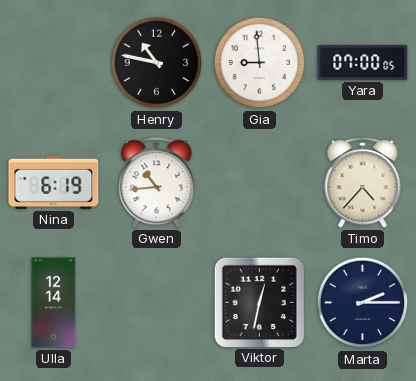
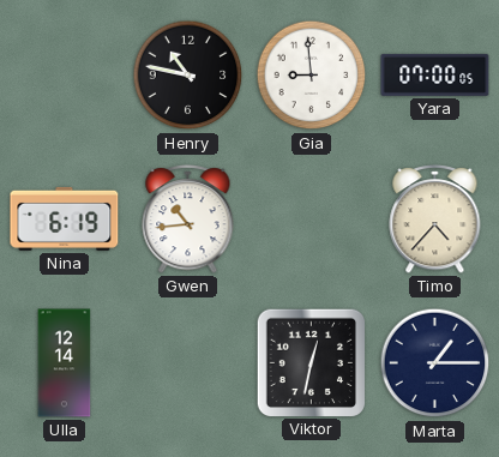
Marta: 2:15 -> 1:15 (435, 363)
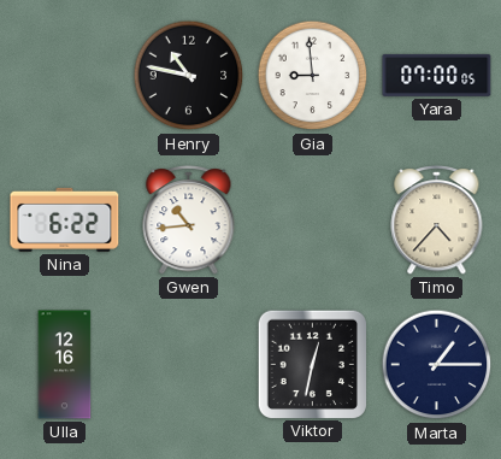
Nina: 6:19 -> 6:22 (65, 219)
Ulla: 12:14 -> 12:16 (65, 365)
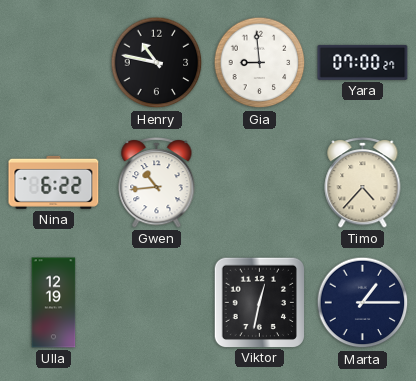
Yara: 07:00:05 -> 07:00:27 (363, 62)
Ulla: 12:16 -> 12:19 (54, 303)
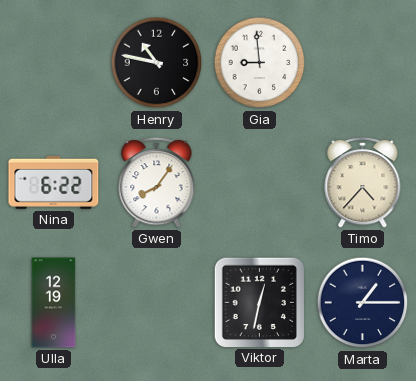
Yara: 07:00 -> none (363, 62)
Gwen: 10:44 -> 8:06 (157, 183)
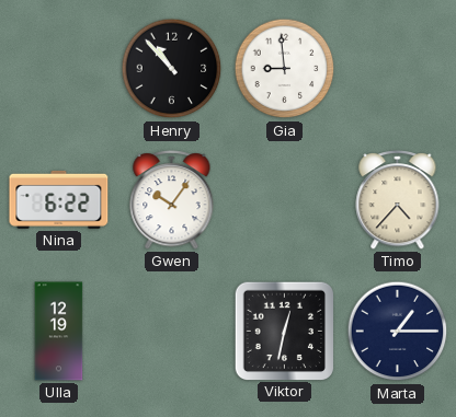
Henry: 10:47 -> 10:53 (172, 69)
Gwen: 8:06 -> 10:06 (172, 200)
